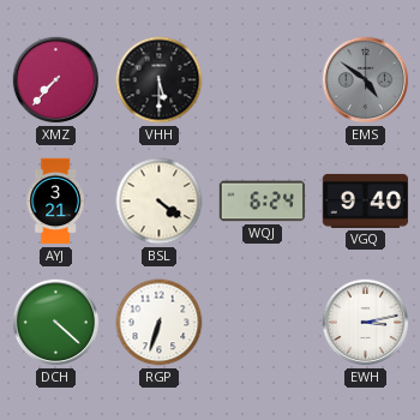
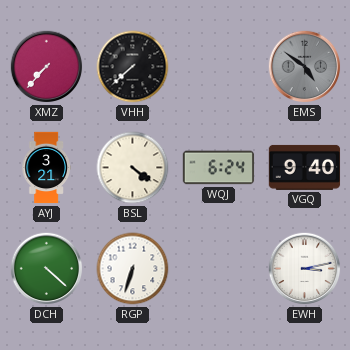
VHH: 5:30 -> 7:38 (133, 67)
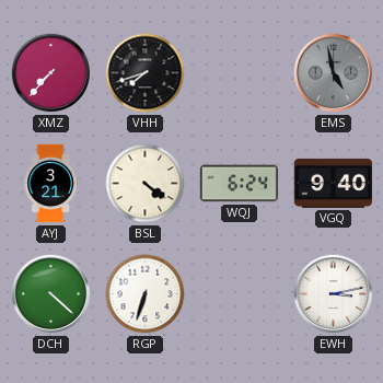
VHH: 7:38 -> 7:42 (146, 73)
EMS: 4:51 -> 4:58 (334, 73)
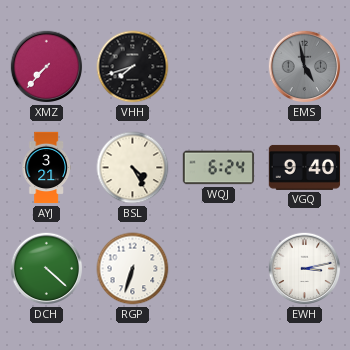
BSL: 4:21 -> 4:25 (133, 168)
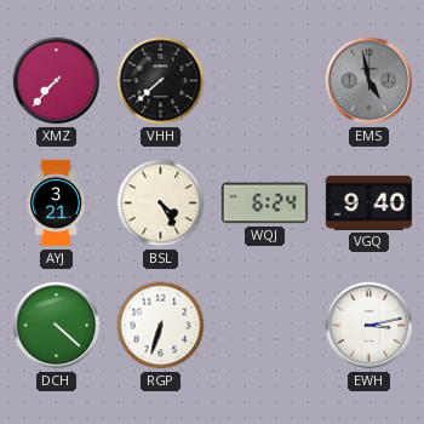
VHH: 7:42 -> 7:38 (161, 81)
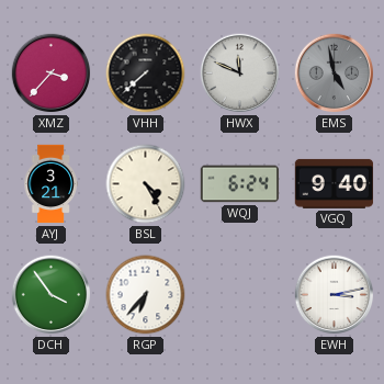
XMZ: 7:37 -> 3:37 (52, 74)
HWX: none -> 11:49 (240, 74)
DCH: 4:22 -> 3:54 (52, 295)
RGP: 6:33 -> 6:37 (146, 295)
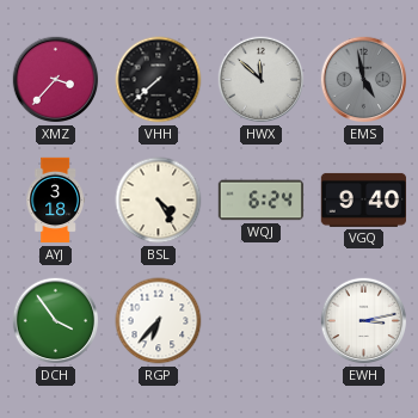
HWX: 11:49 -> 11:52 (262, 80)
AYJ: 3:21 -> 3:18 (55, 201)
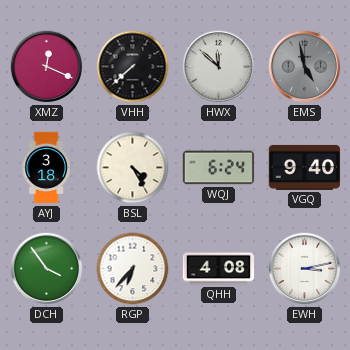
XMZ: 3:37 -> 12:19 (47, 67)
QHH: none -> 4:08 (219, 269)
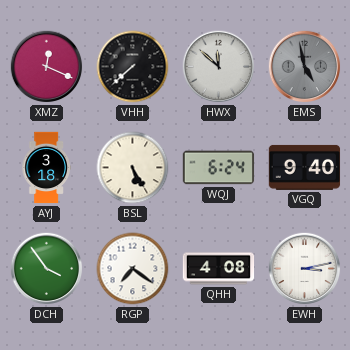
BSL: 4:25 -> 5:25 (133, 168)
RGP: 6:37 -> 7:21 (133, 269)
